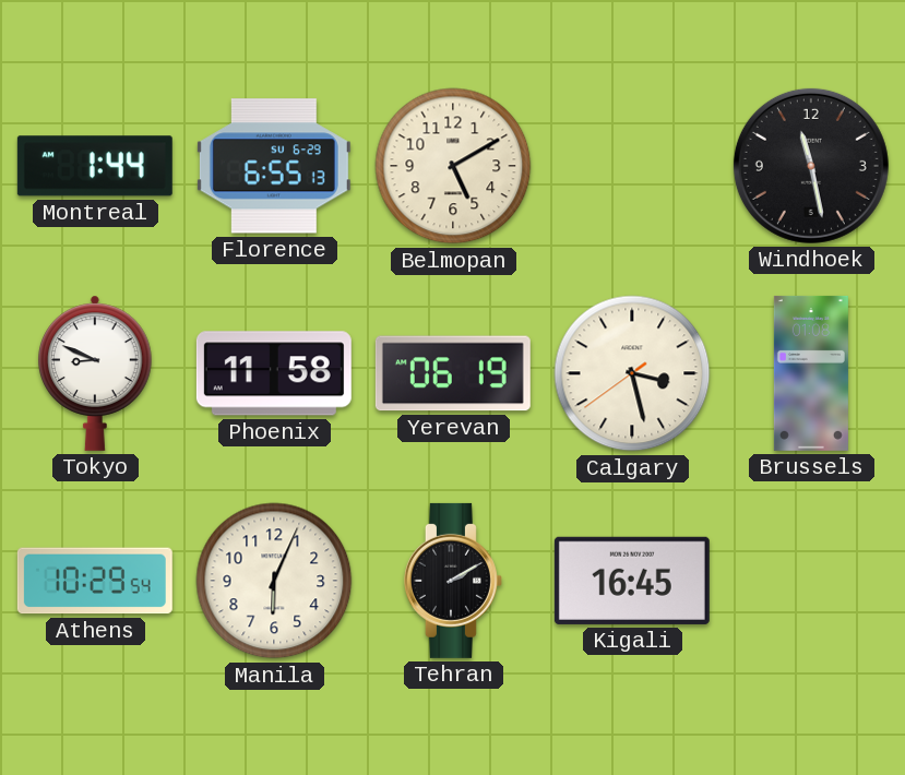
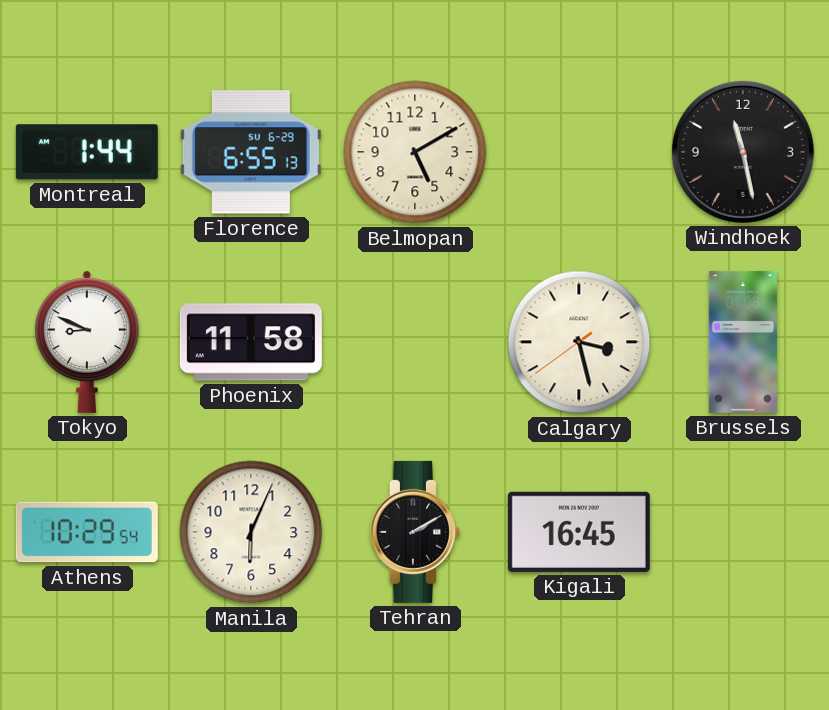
Yerevan: 06:19 -> none (453, 373)
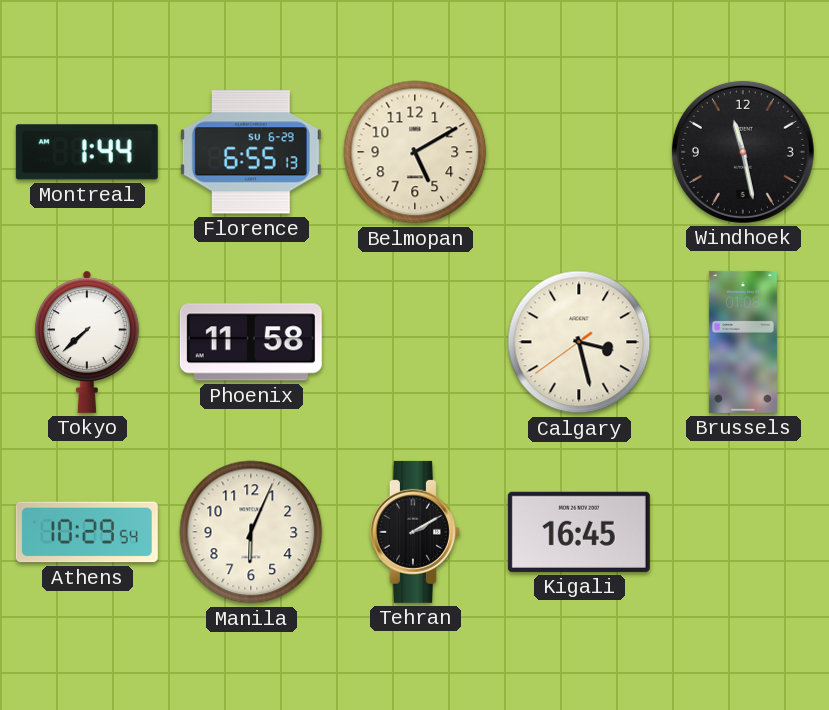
Tokyo: 8:49 -> 7:38 (88, 342)
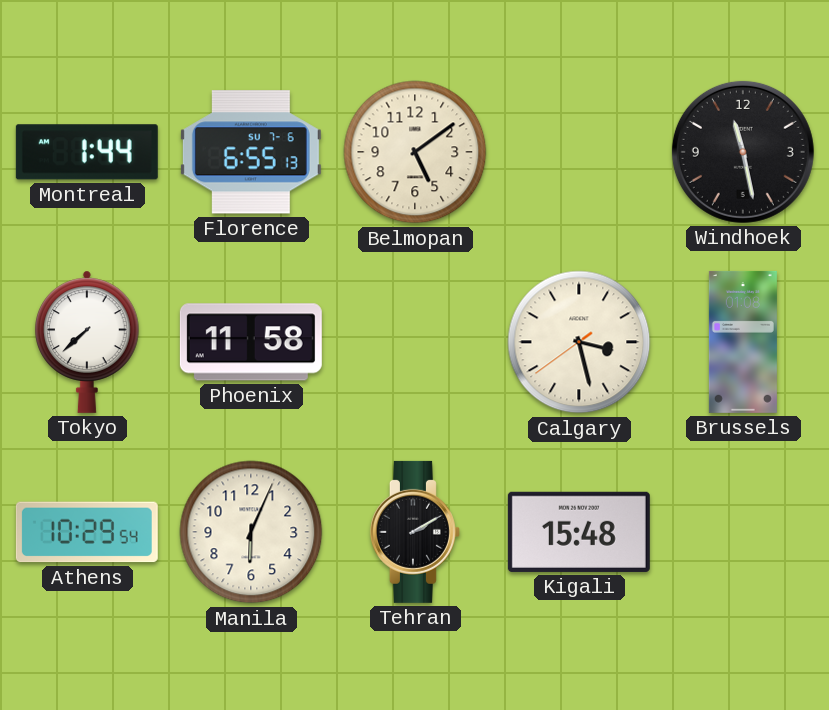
Florence date: SU 6-29 -> SU 7-6 (251, 152)
Belmopan: 5:10 -> 5:09 (415, 152)
Kigali: 16:45 -> 15:48 (579, 532)
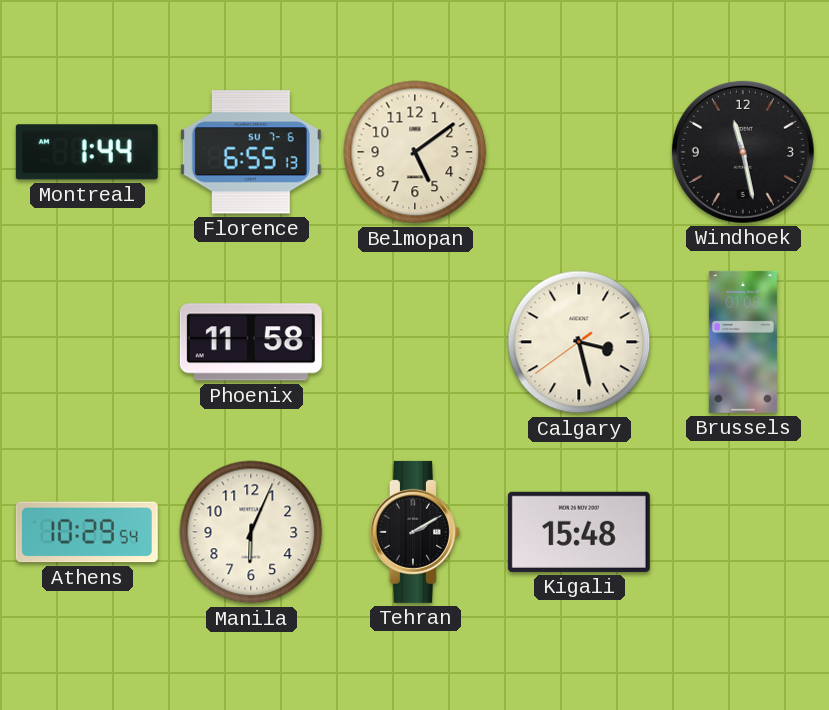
Tokyo: 7:38 -> none (88, 342)
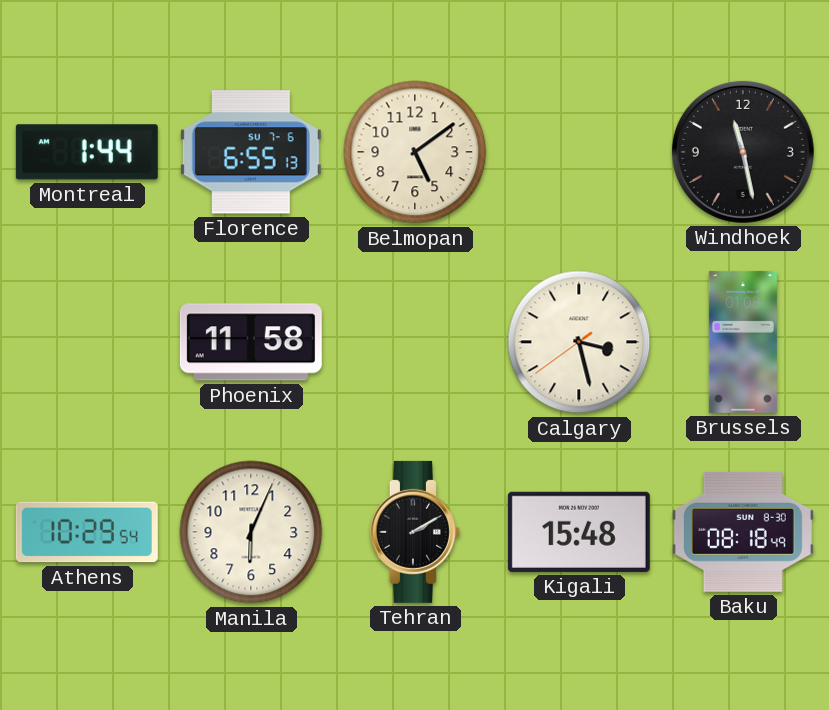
Baku: none -> 08:18 (743, 532)
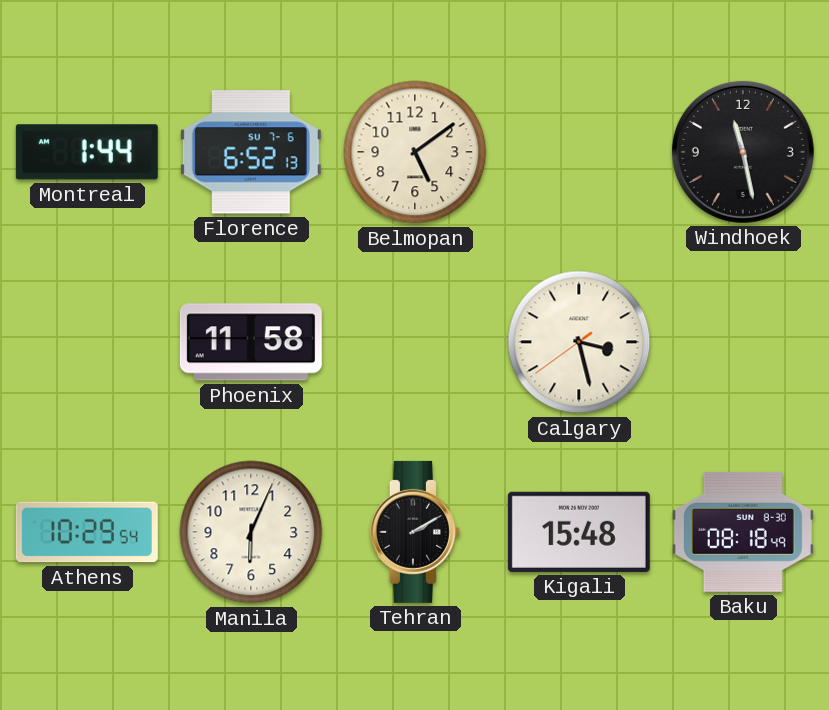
Florence: 6:55 -> 6:52 (251, 152)
Brussels: 01:08 -> none (743, 342)
